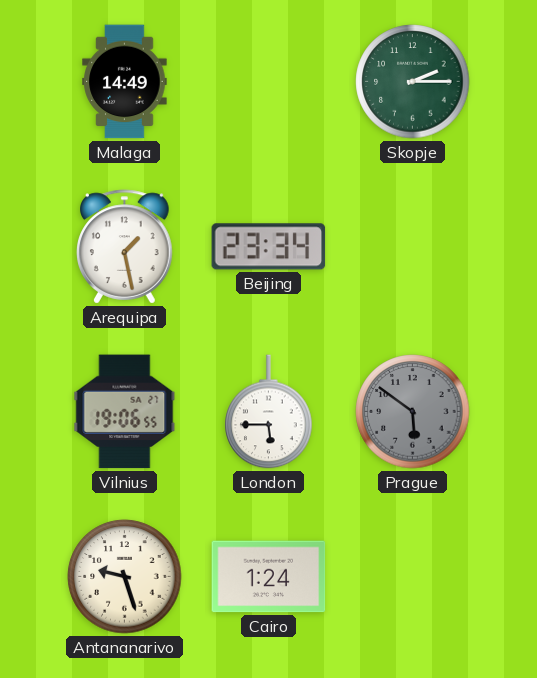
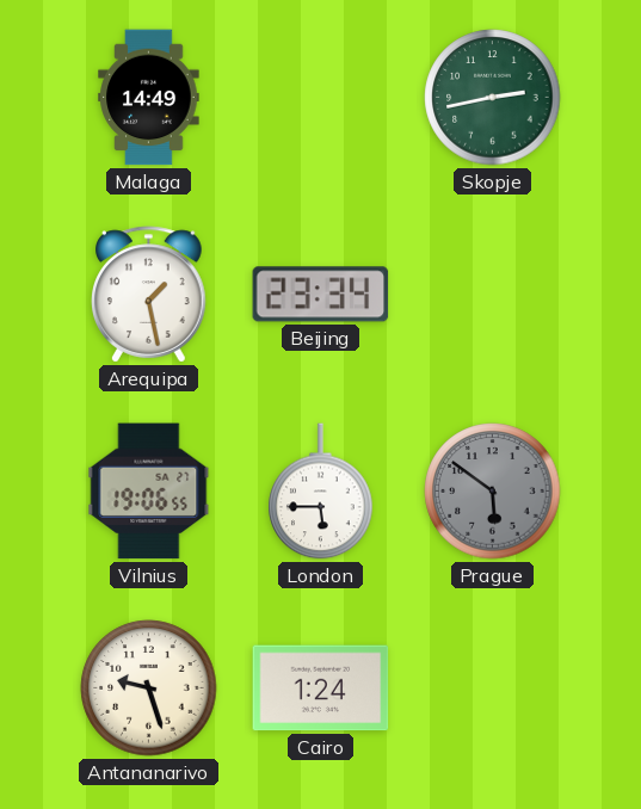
Skopje: 2:15 -> 2:43 (493, 98)
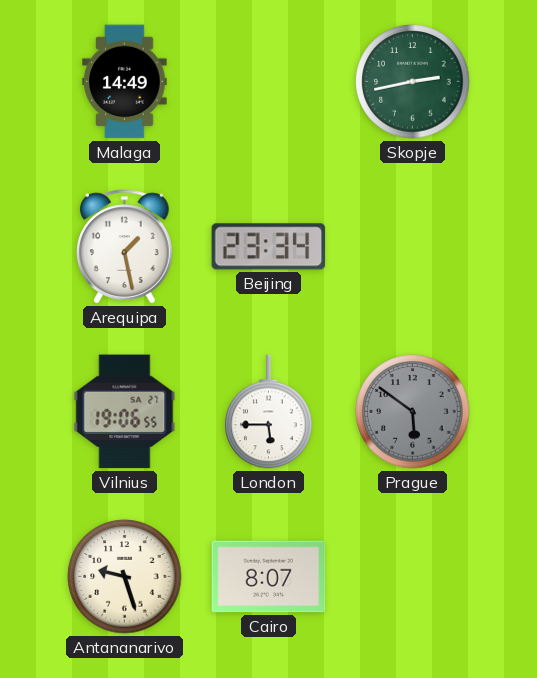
Cairo: 1:24 -> 8:07 (269, 577)
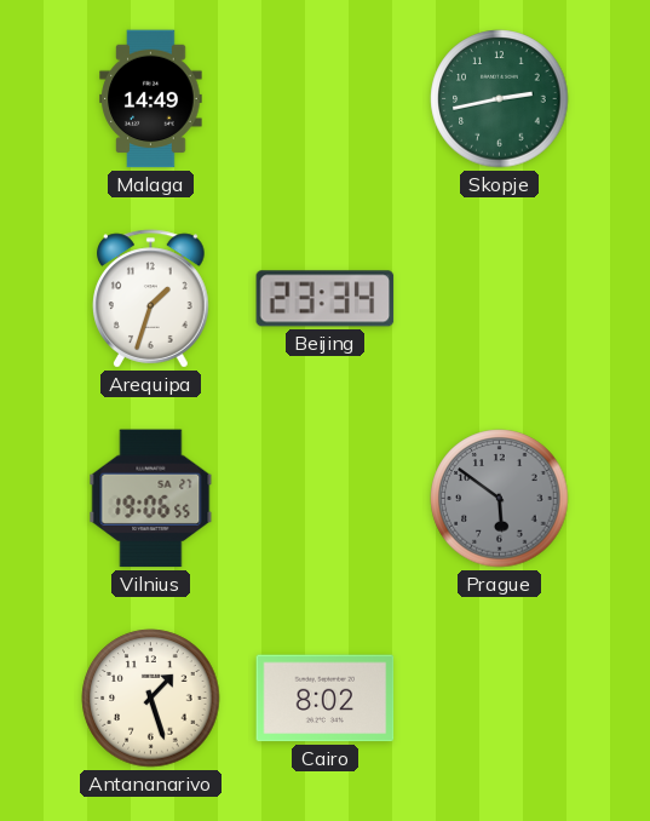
Arequipa: 1:28 -> 1:33 (151, 299)
London: 5:45 -> none (269, 412)
Antananarivo: 9:27 -> 1:27 (151, 699)
Cairo: 8:07 -> 8:02 (326, 699)
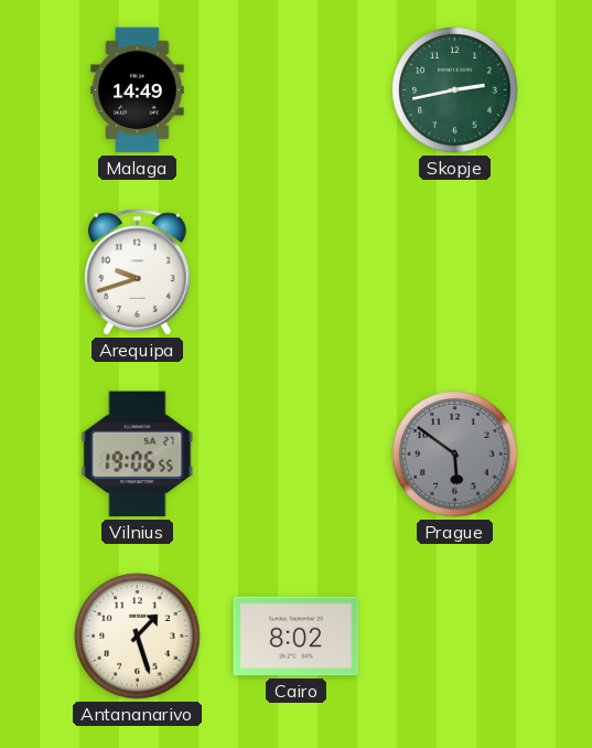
Arequipa: 1:33 -> 9:42 (138, 273)
Beijing: 23:34 -> none (326, 299)
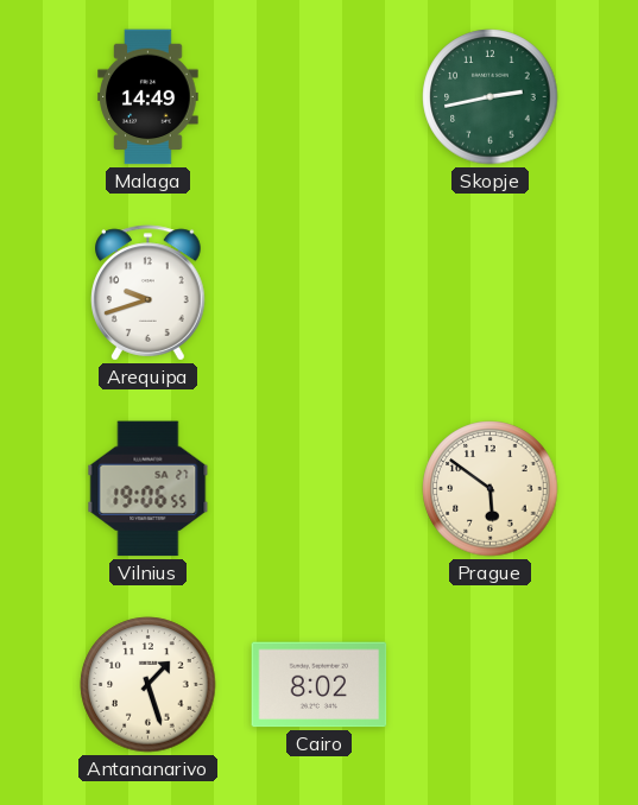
Prague dial: grey -> cream (491, 489)
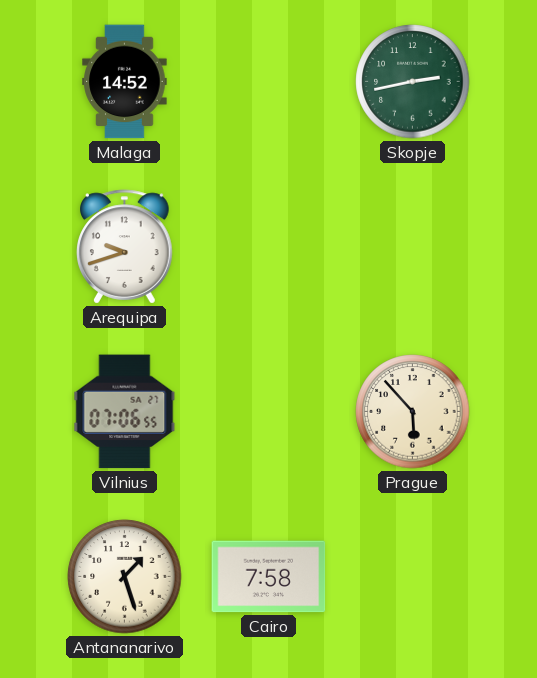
Malaga: 14:49 -> 14:52 (125, 82)
Vilnius: 19:06 -> 07:06 (125, 412)
Prague: 5:51 -> 5:53 (413, 412)
Cairo: 8:02 -> 7:58 (269, 577)
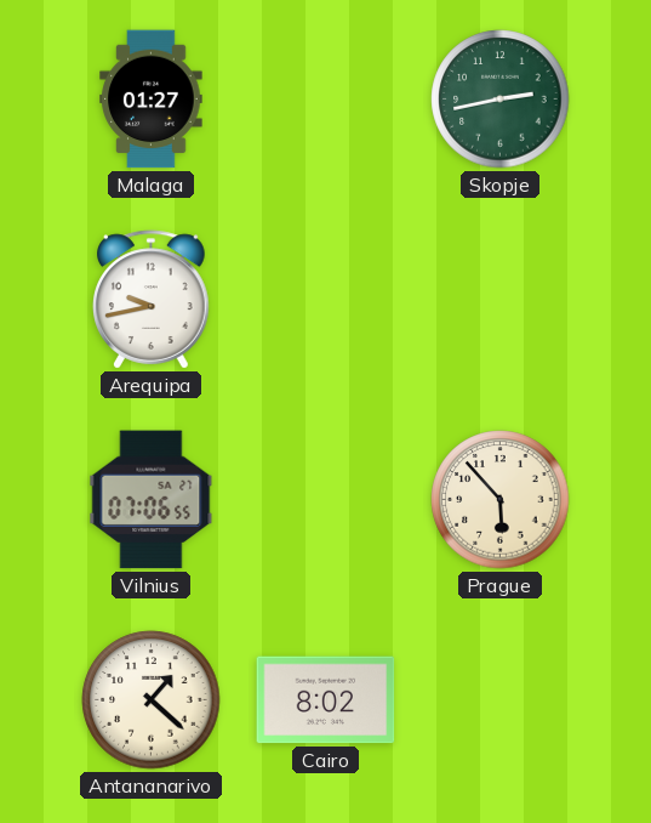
Malaga: 14:52 -> 01:27 (152, 100)
Arequipa: 9:42 -> 9:43 (152, 300)
Antananarivo: 1:27 -> 1:22 (152, 700)
Cairo: 7:58 -> 8:02 (326, 700)
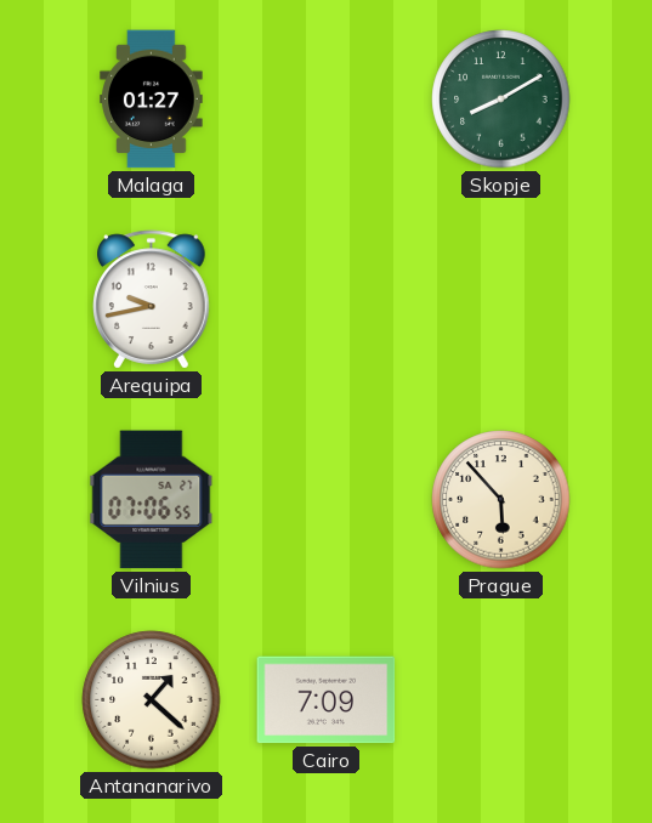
Skopje: 2:43 -> 8:10 (501, 100)
Cairo: 8:02 -> 7:09 (327, 700)
